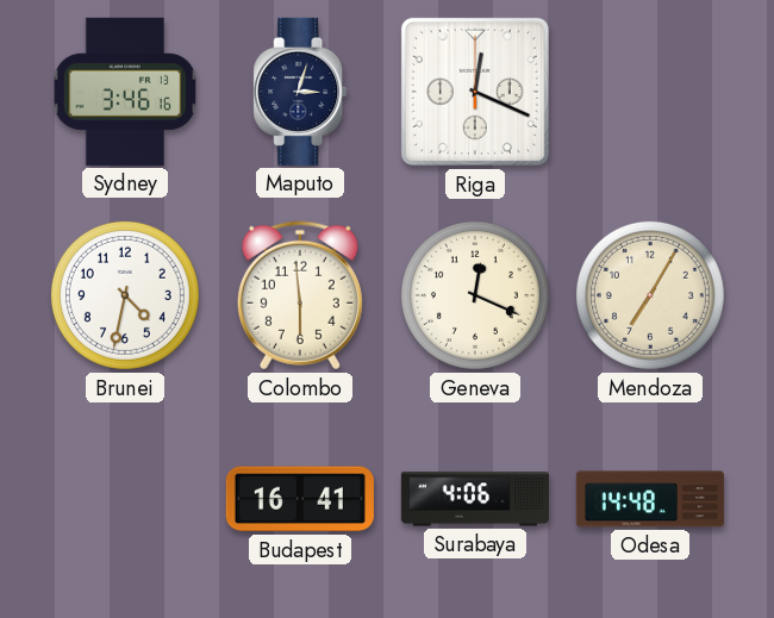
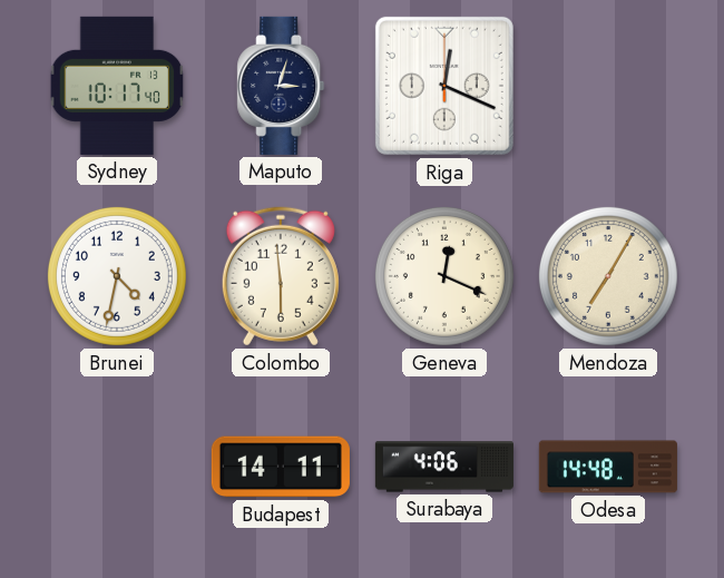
Sydney: 3:46 -> 10:17 (117, 86)
Budapest: 16:41 -> 14:11 (281, 467)
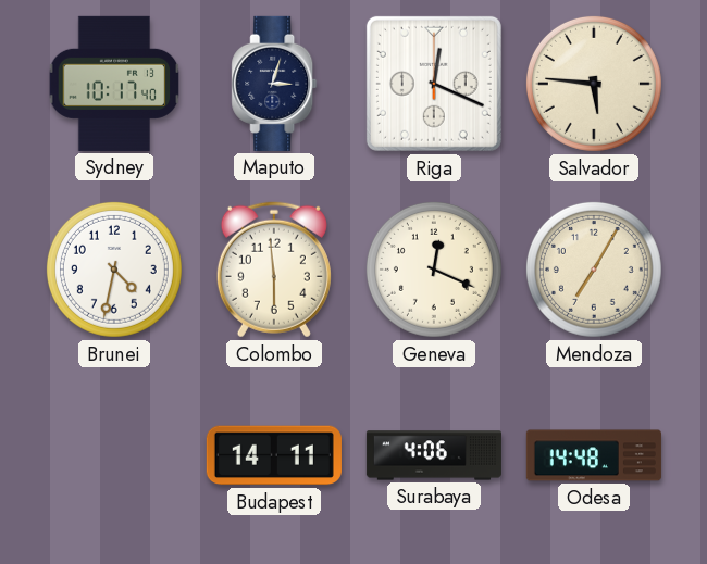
Salvador: none -> 5:46 (594, 84)
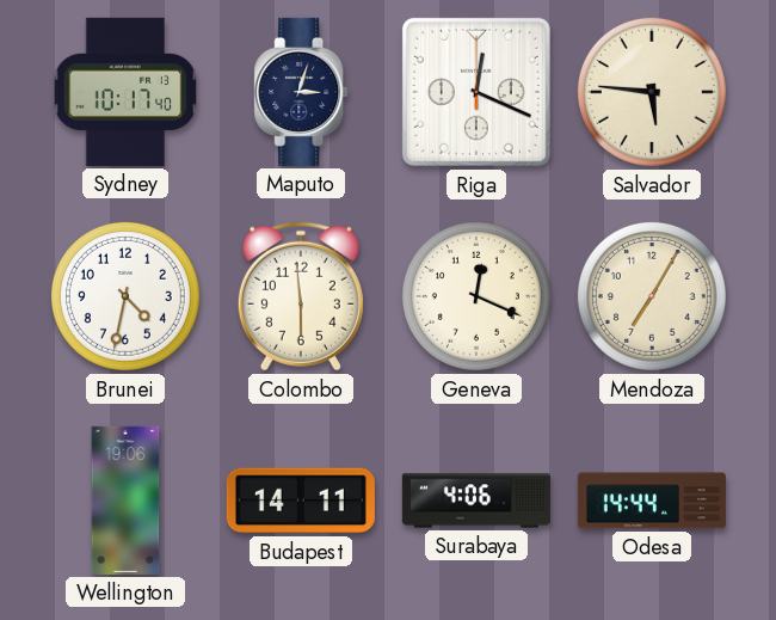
Wellington: none -> 19:06 (125, 501)
Odesa: 14:48 -> 14:44 (652, 501)
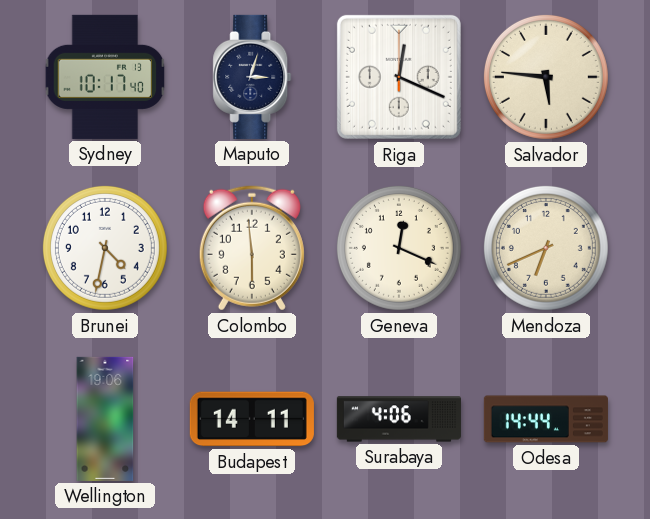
Mendoza: 7:05 -> 6:41 (546, 248)
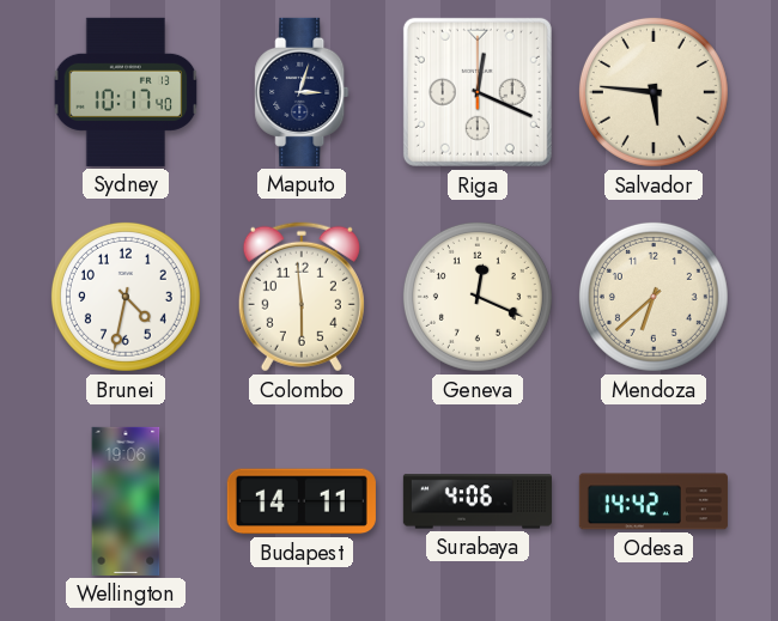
Mendoza: 6:41 -> 6:38 (654, 297)
Odesa: 14:44 -> 14:42 (654, 501)
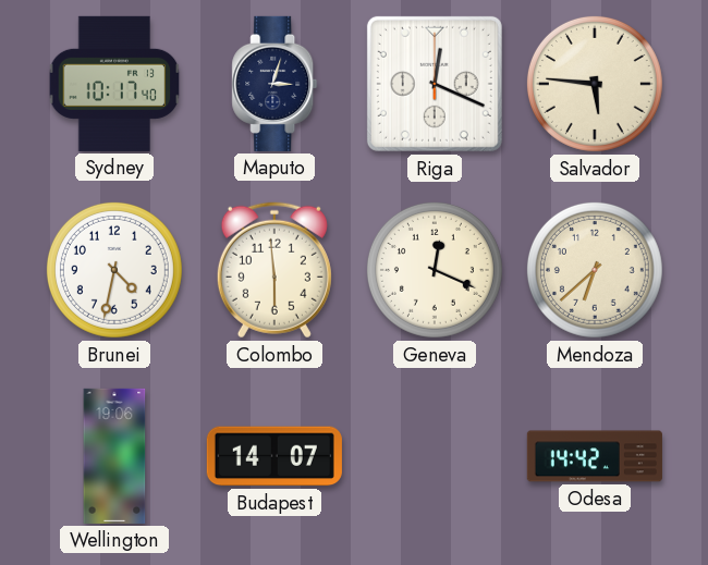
Budapest: 14:11 -> 14:07 (274, 456)
Surabaya: 4:06 -> none (478, 501)
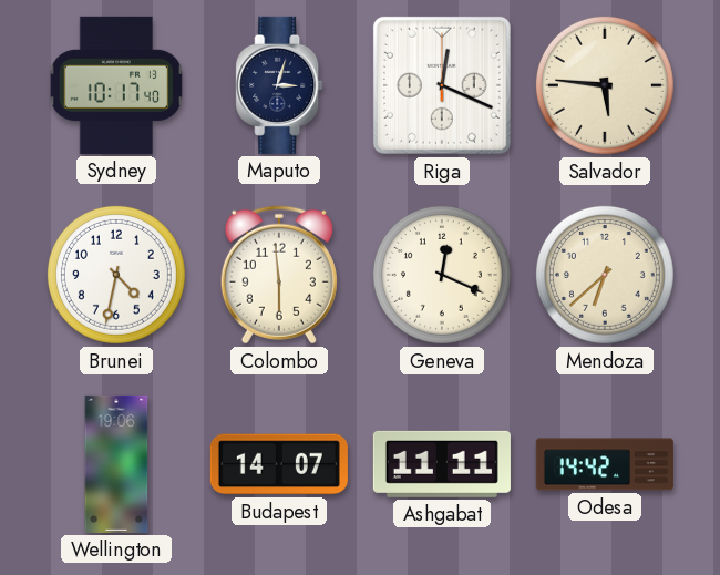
Ashgabat: none -> 11:11 (442, 464)
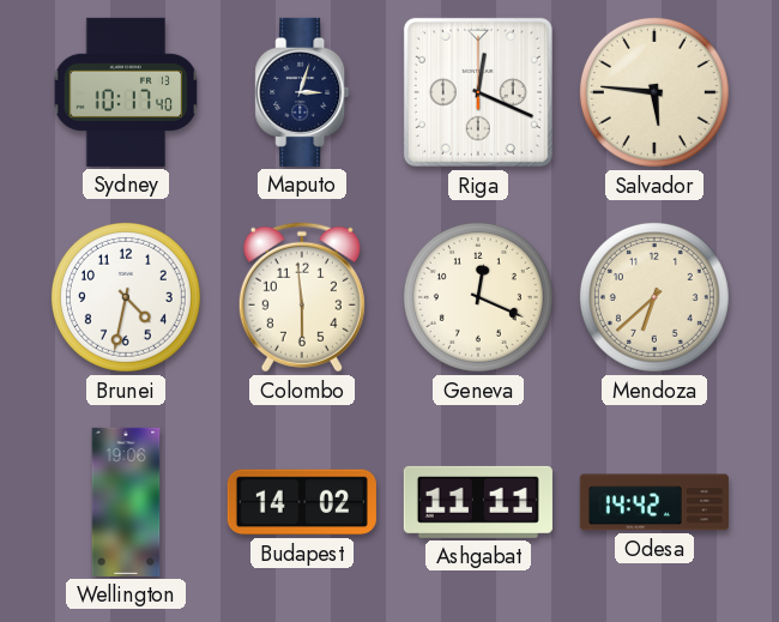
Budapest: 14:07 -> 14:02 (302, 502)
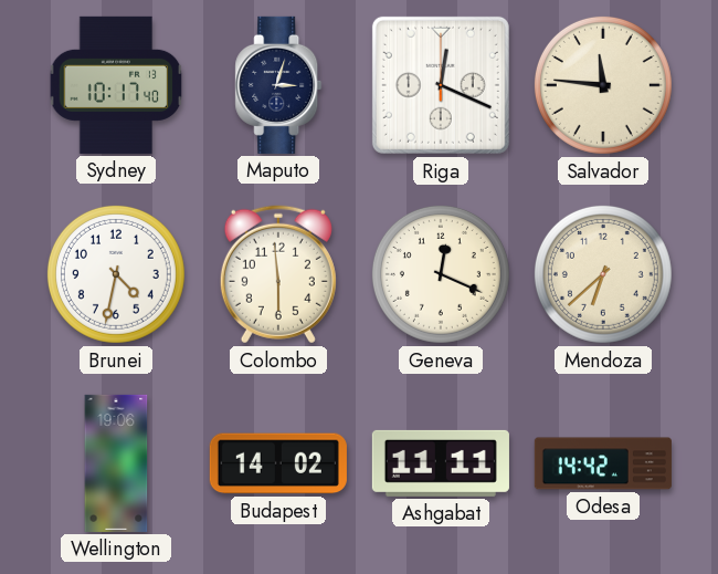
Salvador: 5:46 -> 11:46 (603, 85)
